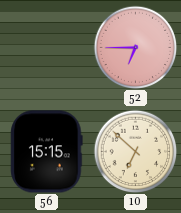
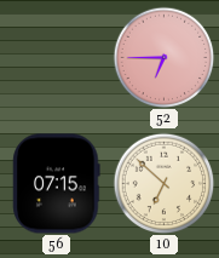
56: 15:15 -> 07:15 (57, 184)
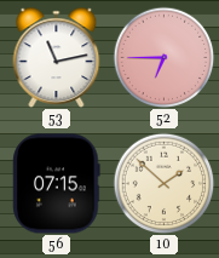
53: none -> 11:13 (57, 58)
10: 6:52 -> 1:52 (163, 183)
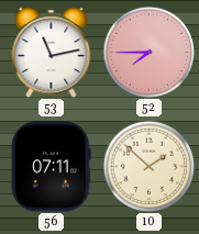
52: 6:45 -> 7:45 (148, 52)
56: 07:15 -> 07:11 (52, 167)
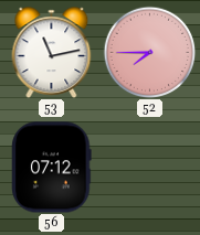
56: 07:11 -> 07:12 (52, 168)
10: 1:52 -> none (148, 166)
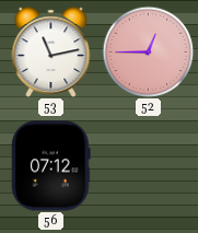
52: 7:45 -> 12:45 (148, 51)
